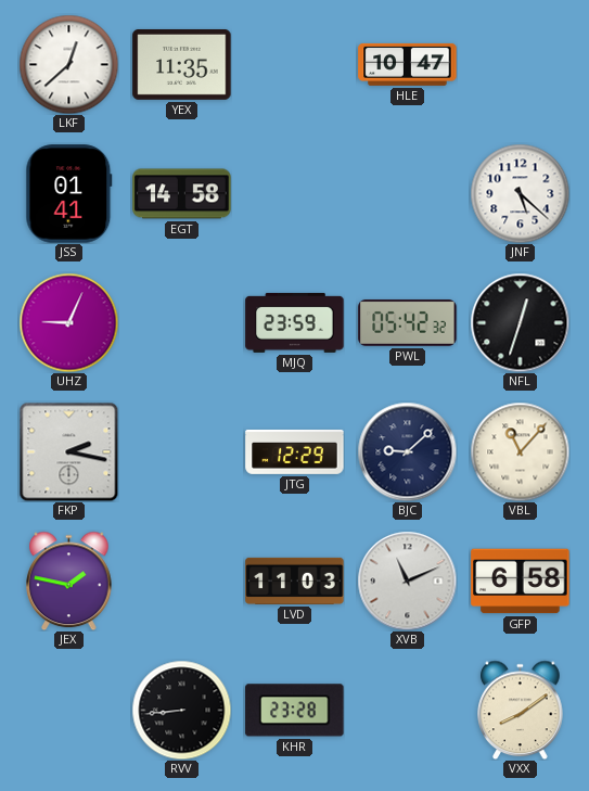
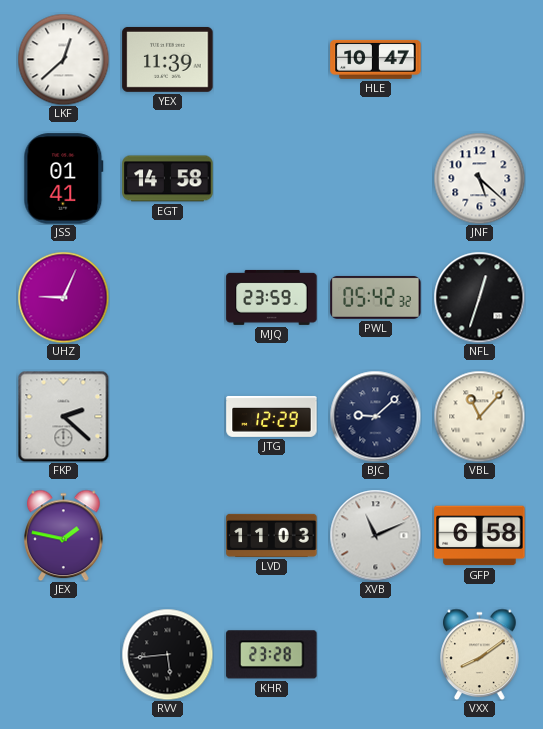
YEX: 11:35 -> 11:39 (168, 59)
FKP: 2:17 -> 2:22 (63, 416)
RVV: 8:44 -> 5:44 (167, 654)
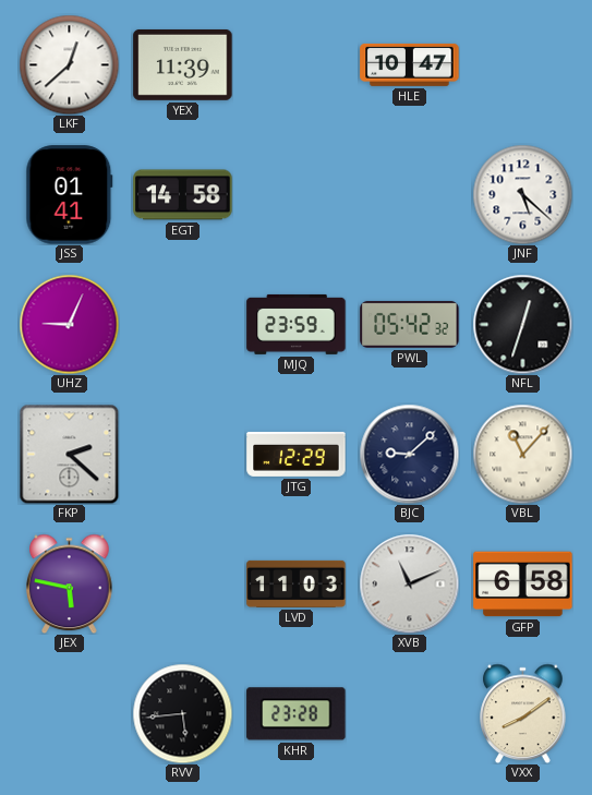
JEX: 1:47 -> 5:47 (70, 583)
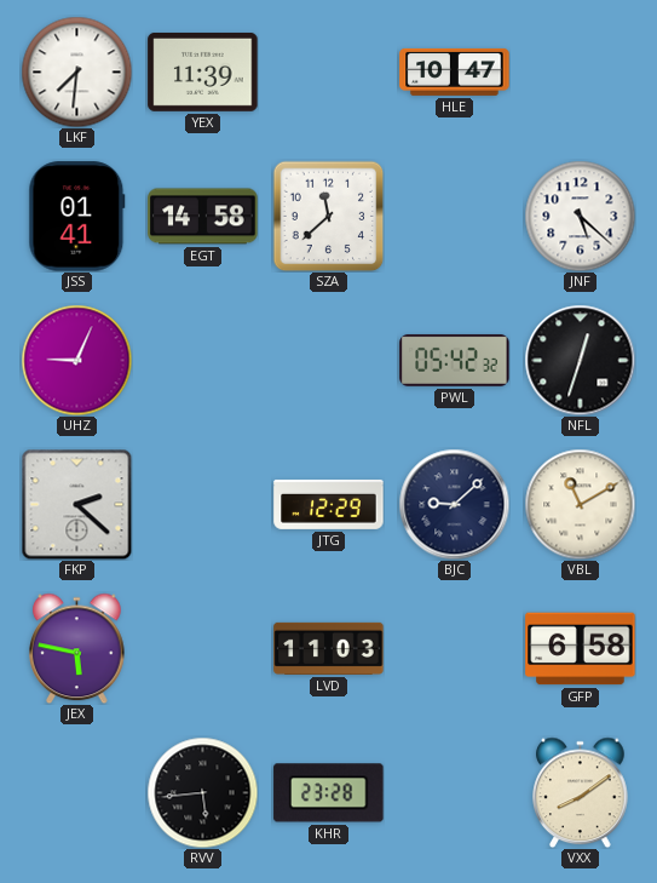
LKF: 12:38 -> 7:31 (76, 71)
SZA: none -> 11:38 (328, 216)
MJQ: 23:59 -> none (297, 324)
VBL: 11:07 -> 11:10 (580, 504)
XVB: 11:11 -> none (409, 583)
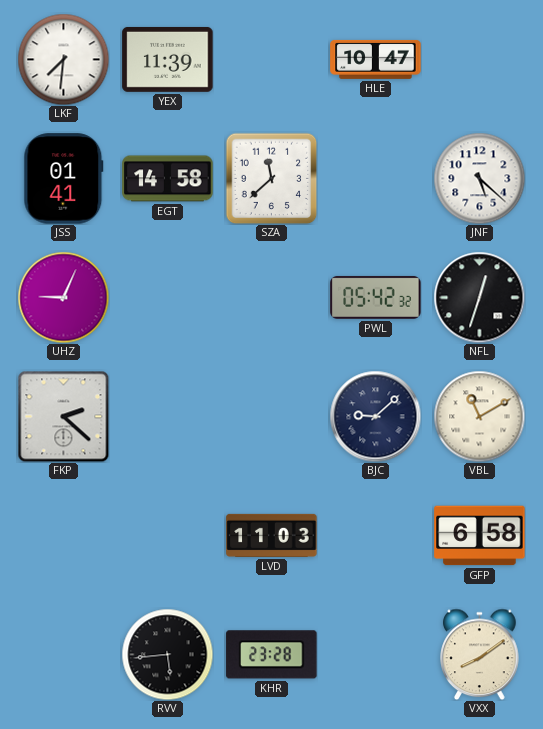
JTG: 12:29 -> none (329, 504)
JEX: 5:47 -> none (77, 648)
